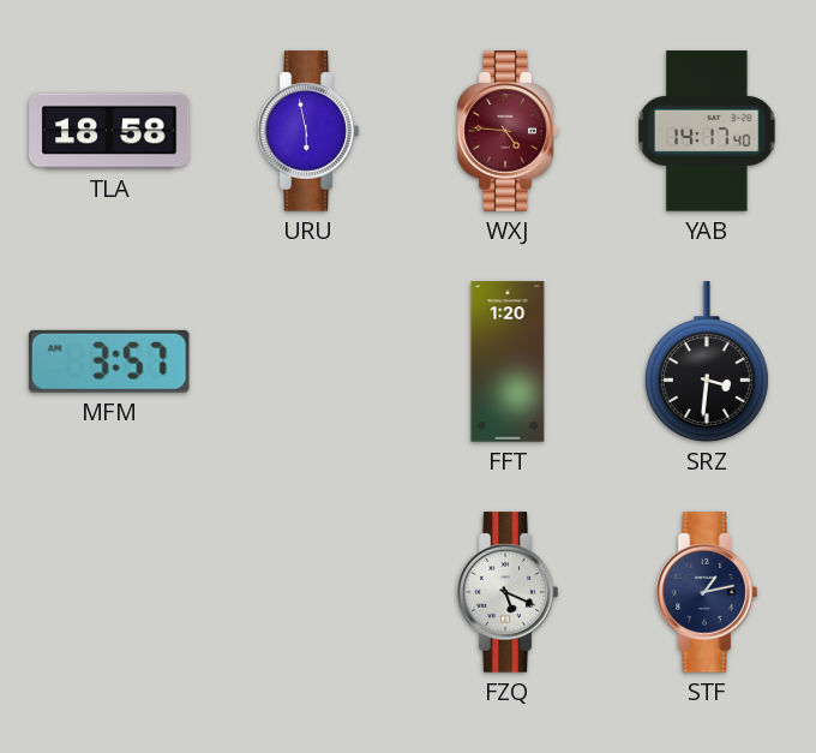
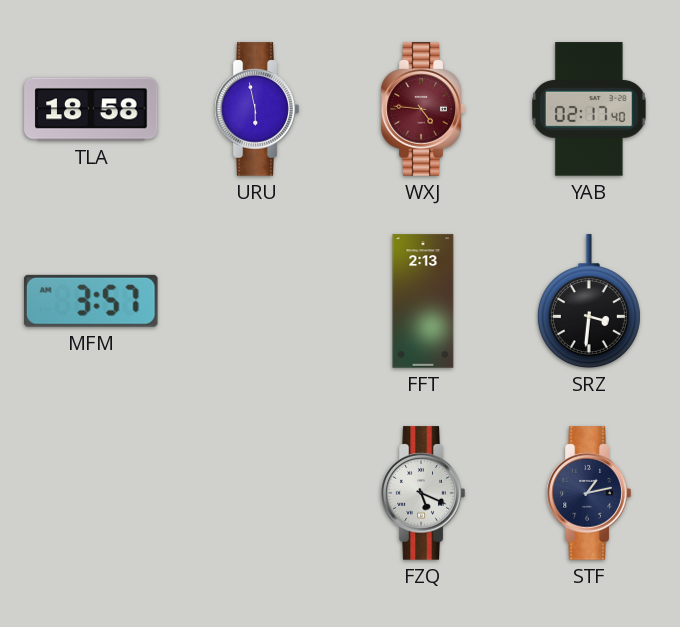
YAB: 14:17 -> 02:17 (589, 109)
FFT: 1:20 -> 2:13 (423, 301)
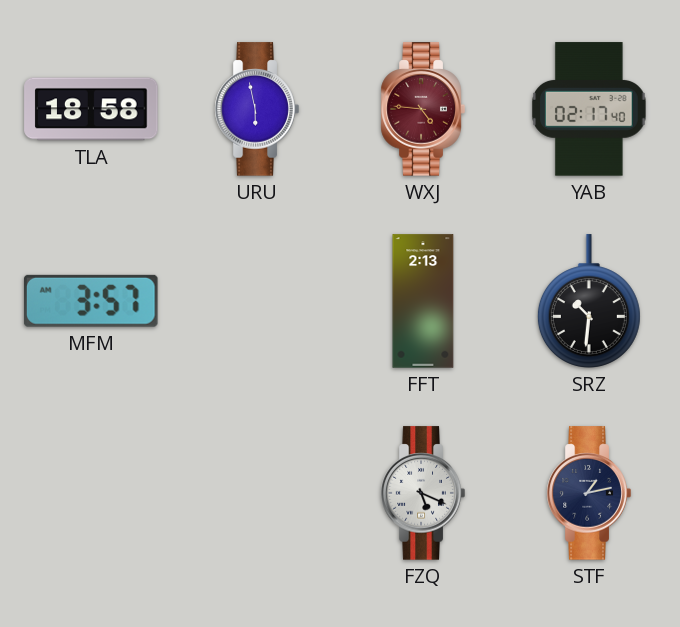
SRZ: 3:31 -> 10:31 (589, 301)
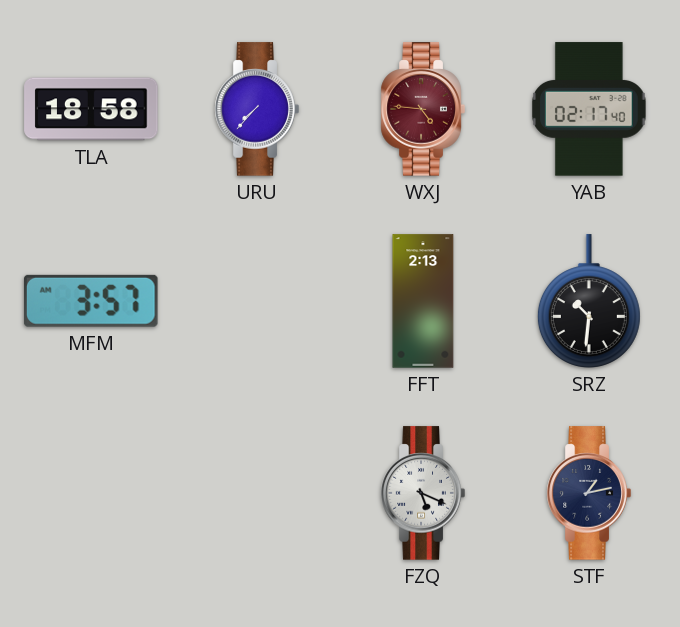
URU: 5:58 -> 7:37 (257, 109)
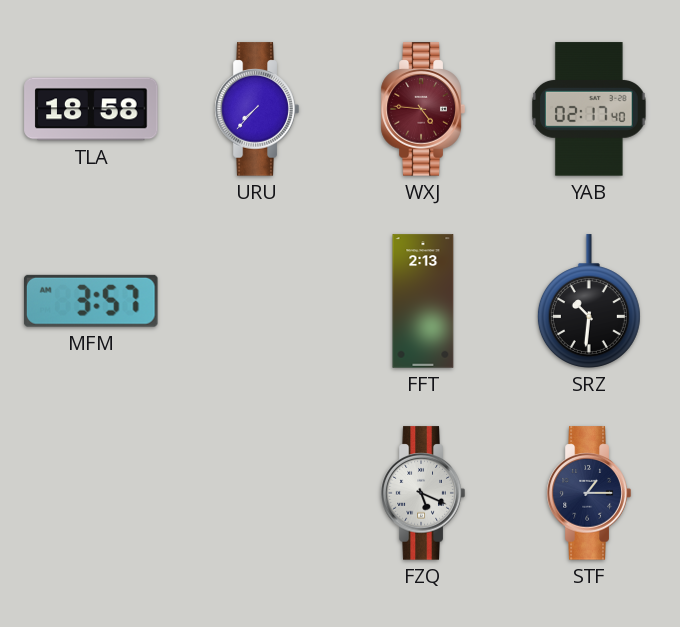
STF: 1:13 -> 1:15 (589, 493)
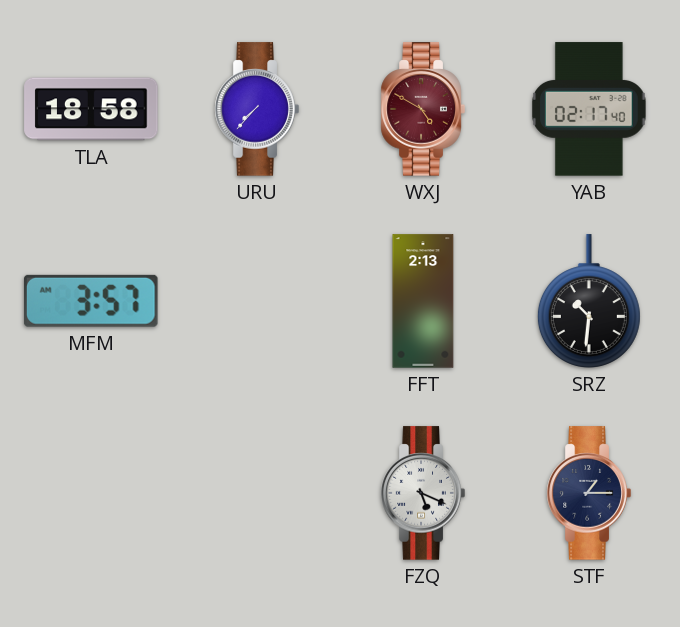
WXJ: 4:46 -> 4:50 (423, 109)
